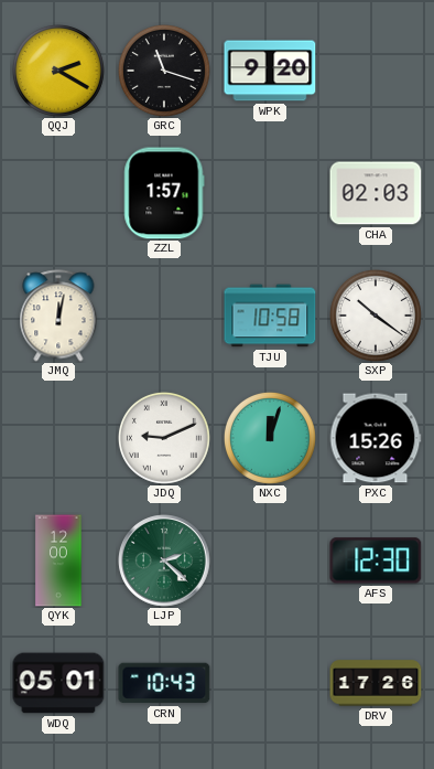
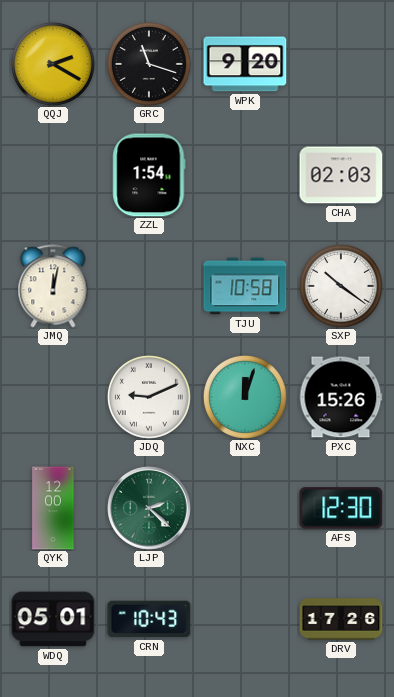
ZZL: 1:57 -> 1:54 (149, 175)
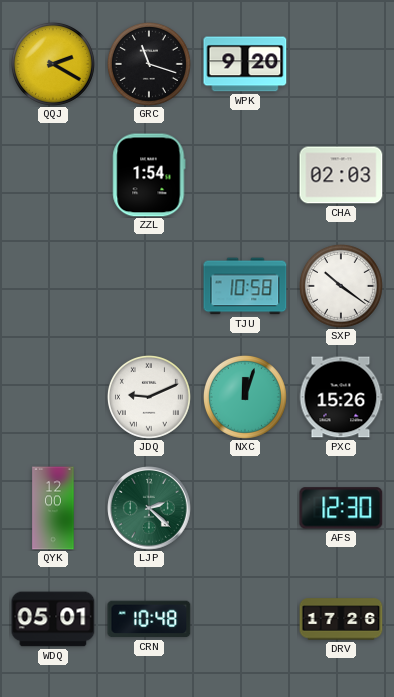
JMQ: 12:02 -> none (53, 286)
CRN: 10:43 -> 10:48 (149, 619)
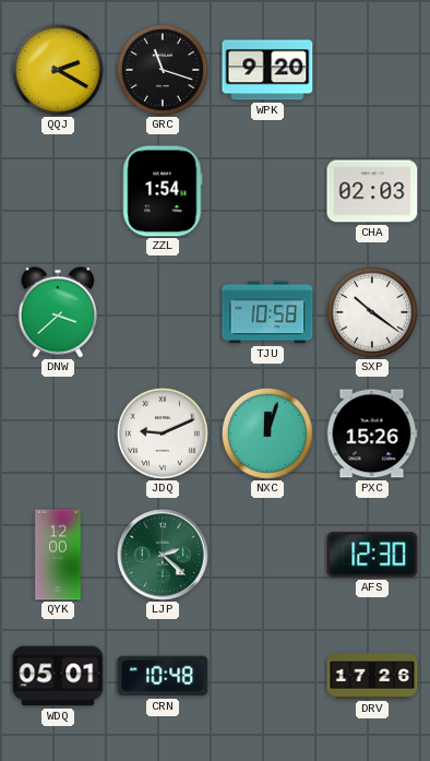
DNW: none -> 3:38 (57, 312)
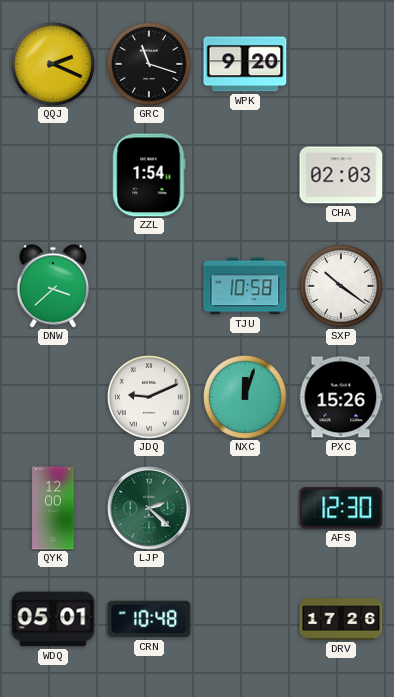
QQJ: 2:20 -> 2:19 (53, 64)
